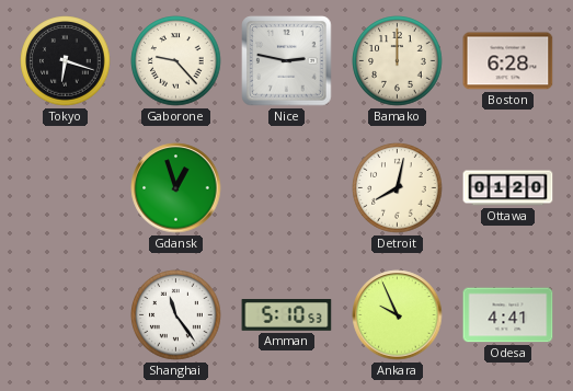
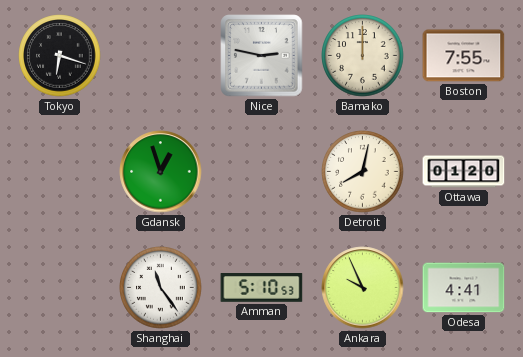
Gaborone: 9:23 -> none (176, 61)
Boston: 6:28 -> 7:55 (464, 56)
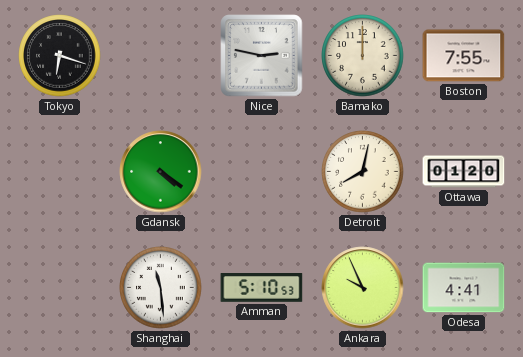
Gdansk: 12:57 -> 4:21 (161, 172)
Shanghai: 11:24 -> 11:29 (161, 288)
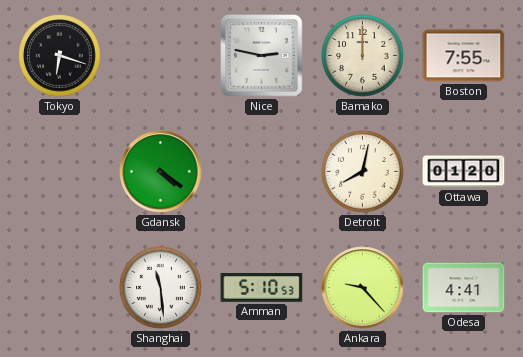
Ankara: 9:56 -> 9:23 (363, 288)
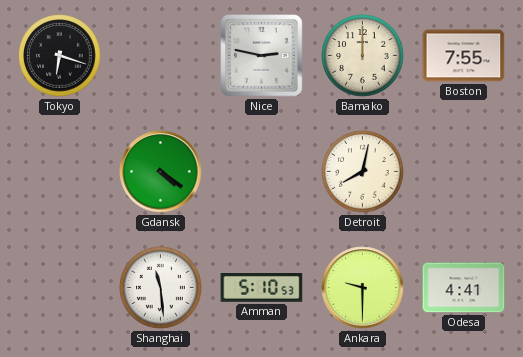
Ottawa: 01:20 -> none (464, 172)
Ankara: 9:23 -> 9:30 (363, 288)
